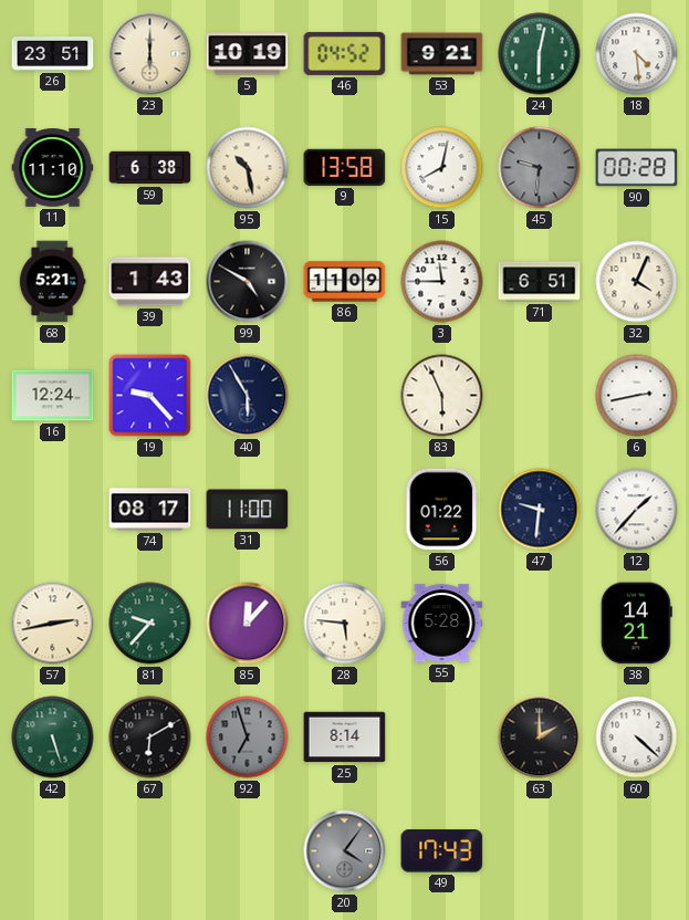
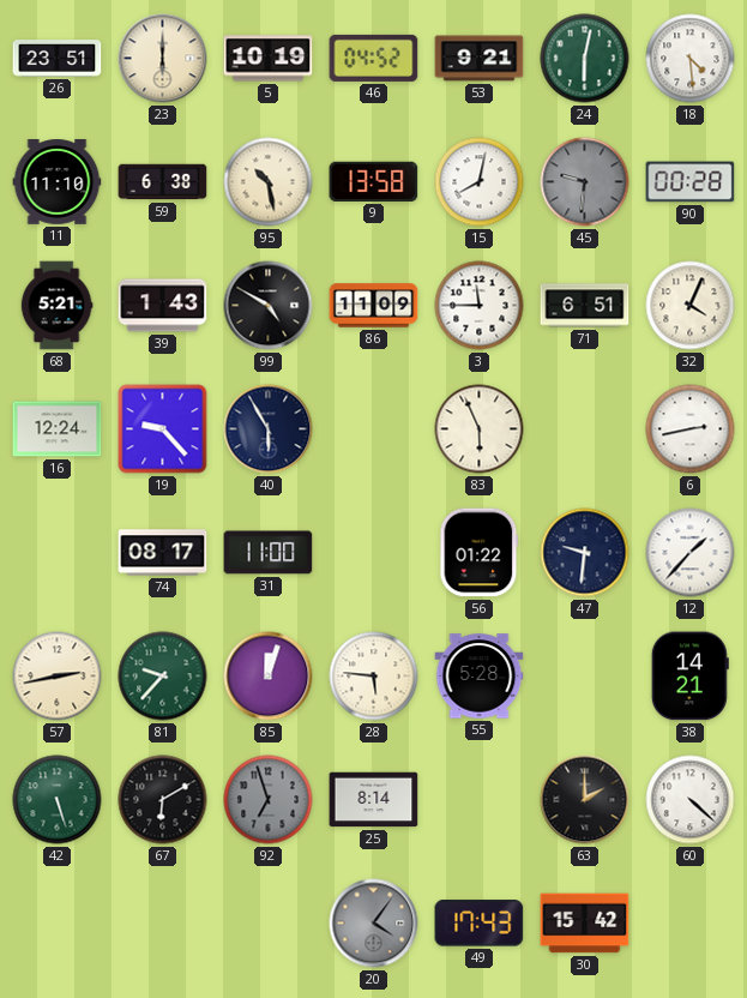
85: 12:07 -> 12:03 (269, 677)
30: none -> 15:42 (585, 924)
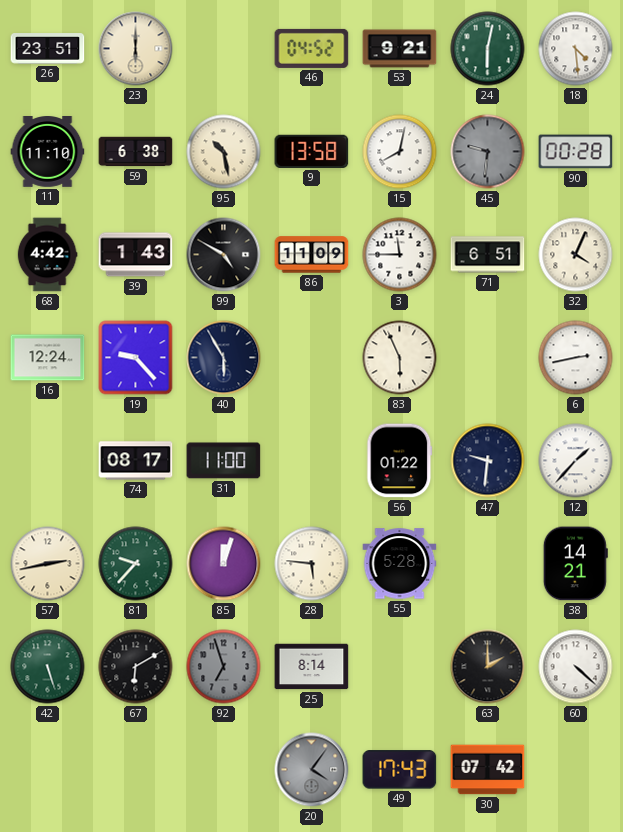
5: 10:19 -> none (269, 59)
68: 5:21 -> 4:42 (47, 255)
30: 15:42 -> 07:42 (488, 770)
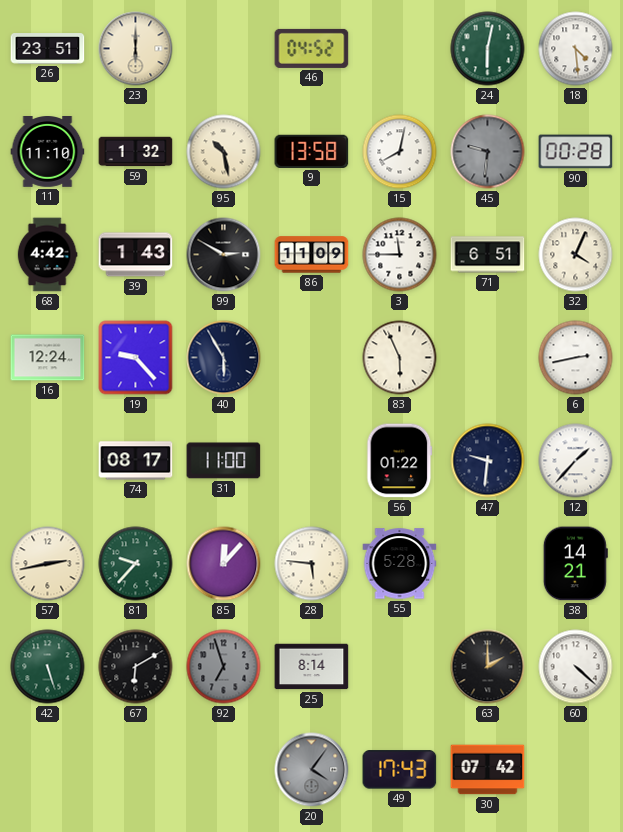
53: 9:21 -> none (400, 49)
59: 6:38 -> 1:32 (136, 152)
99: 4:50 -> 2:50 (224, 255)
85: 12:03 -> 12:07 (224, 564)
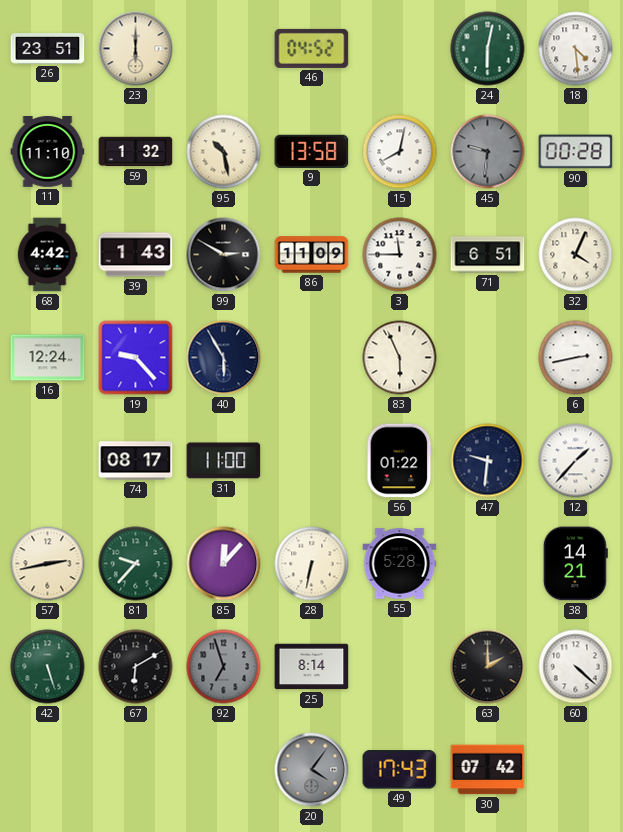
28: 5:46 -> 6:32 (312, 564)
